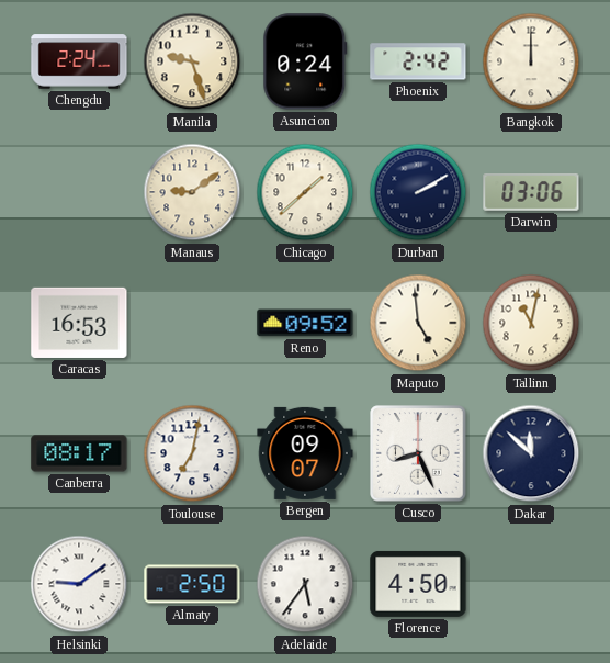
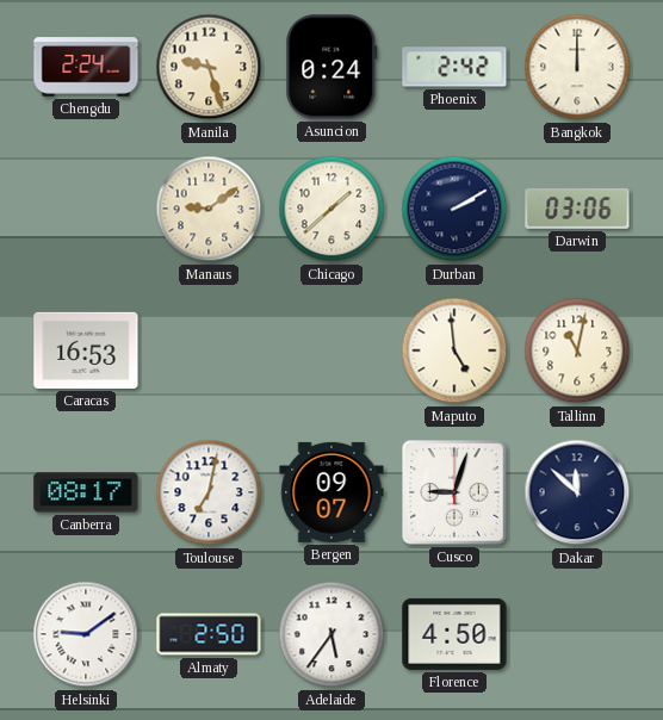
Reno: 09:52 -> none (305, 323)
Cusco: 8:26 -> 9:03 (454, 492)
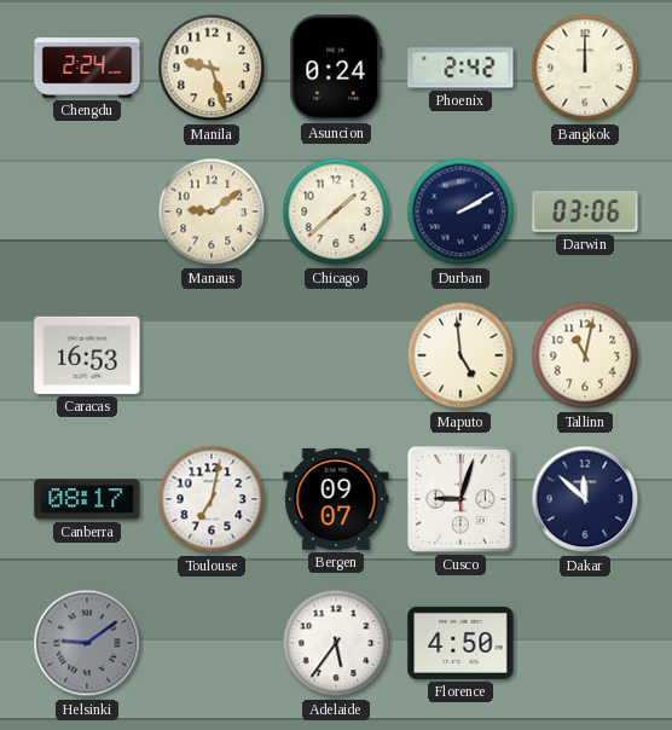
Helsinki dial: white -> grey (87, 643)
Almaty: 2:50 -> none (209, 634)
